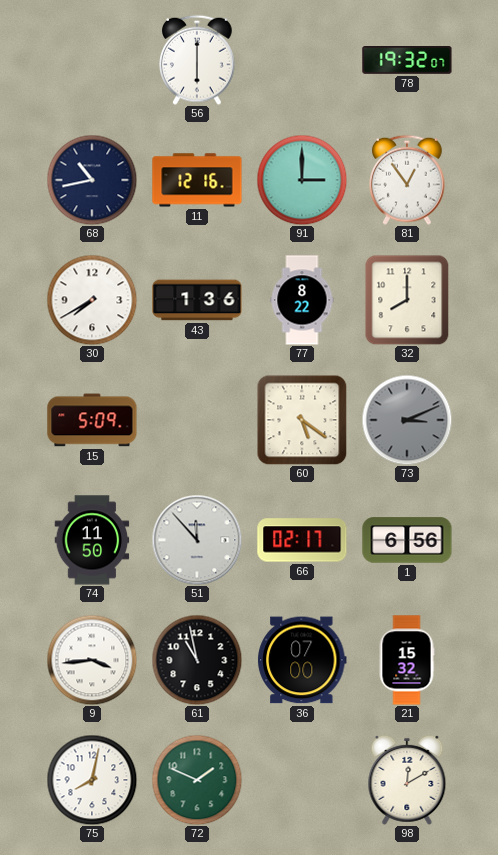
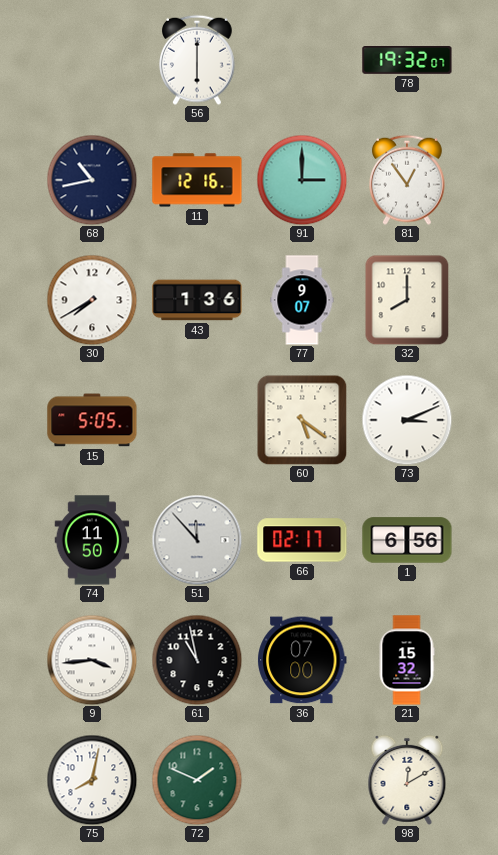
77: 8:22 -> 9:07 (302, 300)
15: 5:09 -> 5:05 (92, 420)
73 dial: grey -> white (407, 420)
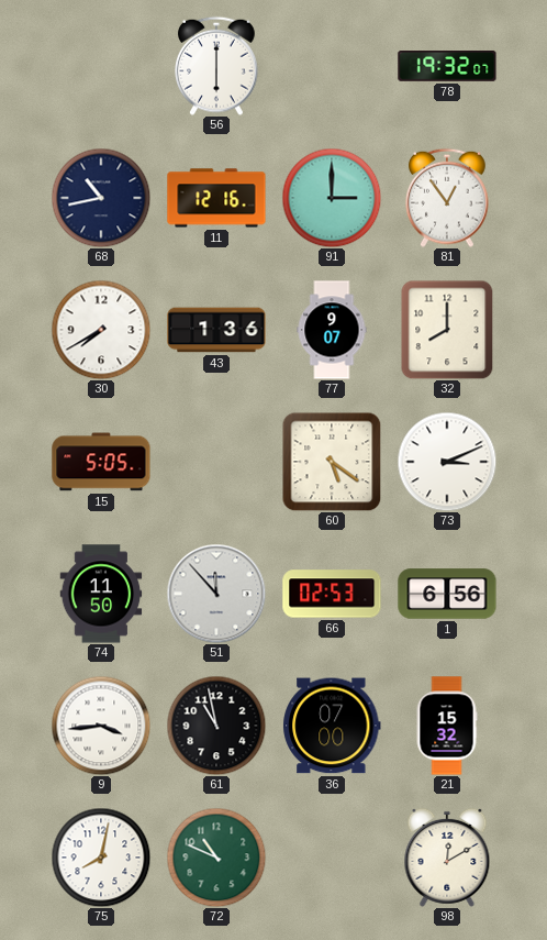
66: 02:17 -> 02:53 (332, 594)
72: 1:49 -> 10:49 (216, 858)
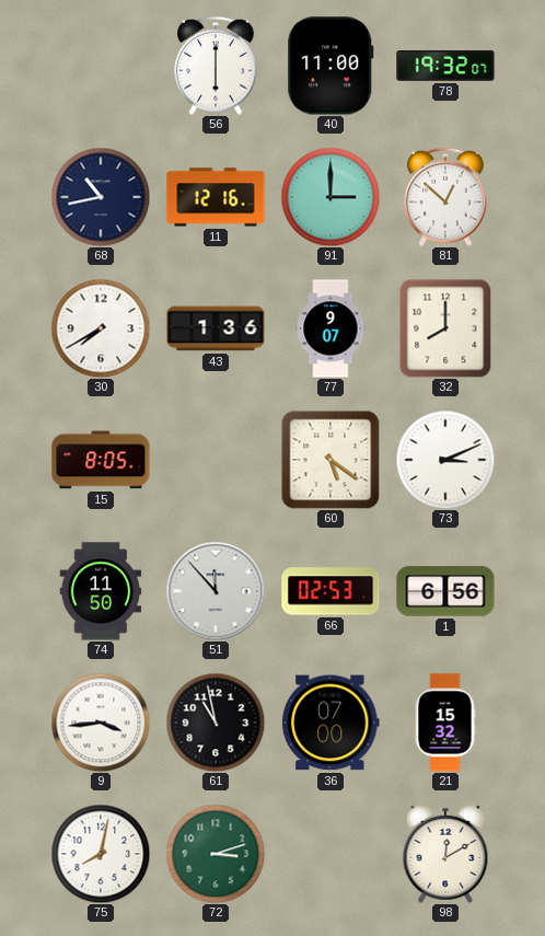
40: none -> 11:00 (331, 66)
81: 12:54 -> 12:52 (447, 197)
15: 5:05 -> 8:05 (101, 460)
72: 10:49 -> 3:12 (216, 854)
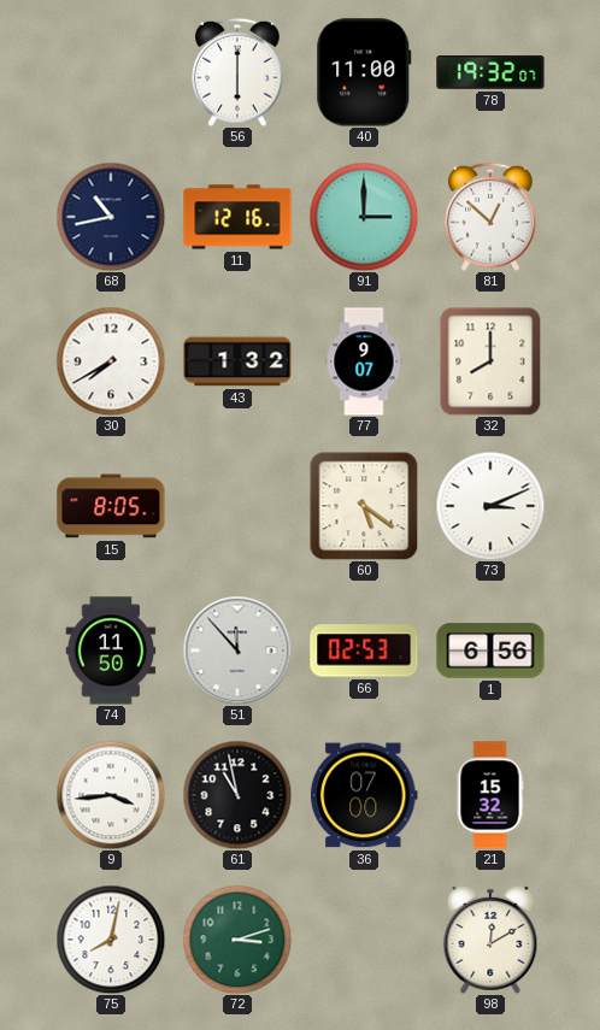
43: 1:36 -> 1:32 (237, 361)
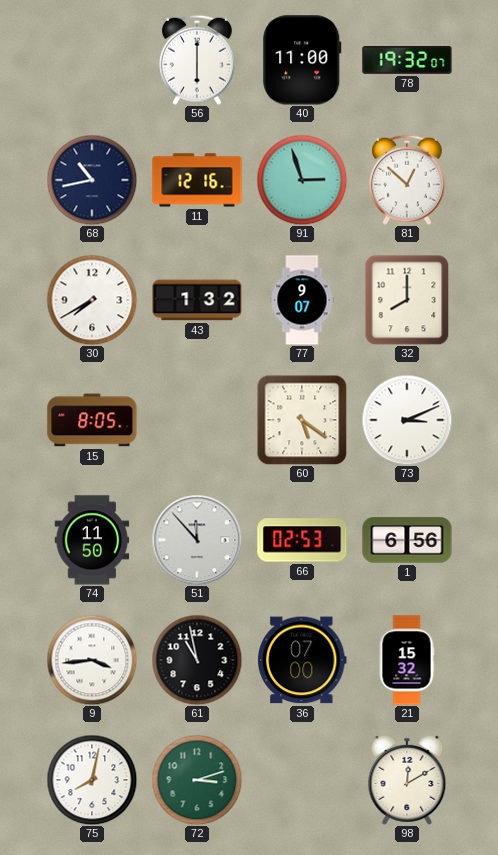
91: 3:00 -> 2:57 (302, 180)
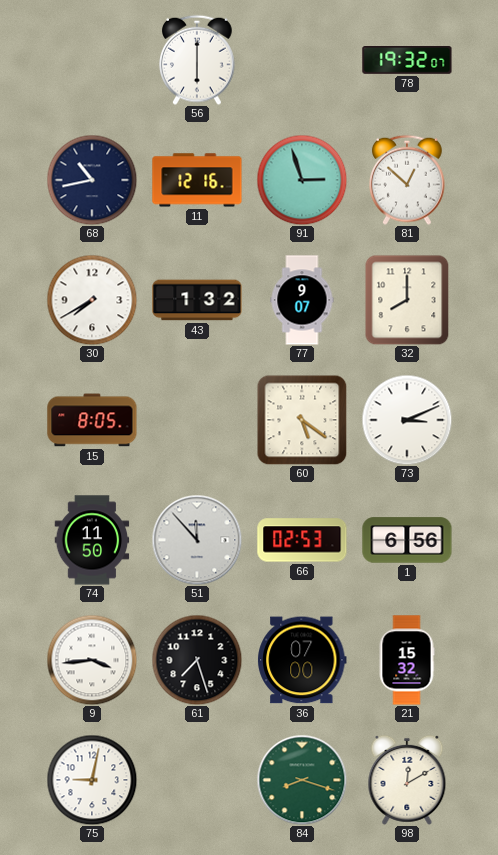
40: 11:00 -> none (302, 60)
61: 10:58 -> 7:27 (197, 660)
75: 8:02 -> 9:02 (92, 780)
72: 3:12 -> none (197, 780)
84: none -> 8:18 (302, 780)
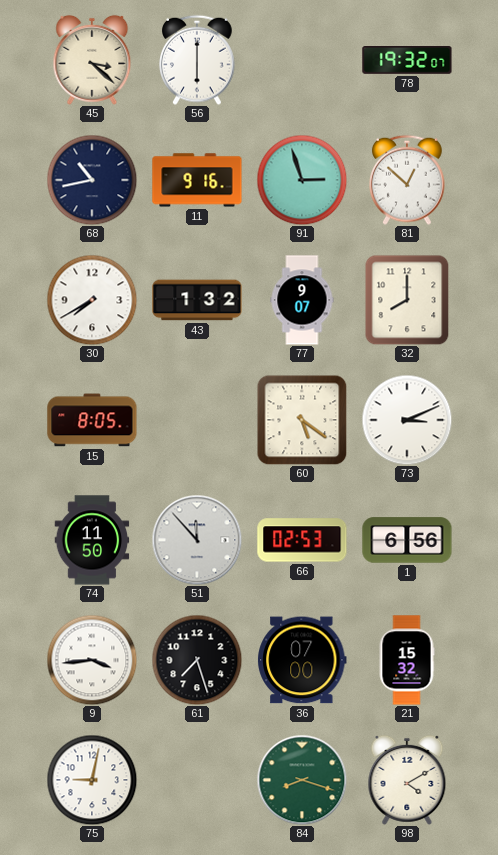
45: none -> 3:22 (92, 60)
11: 12:16 -> 9:16 (197, 180)
98: 12:10 -> 4:10 (407, 780)
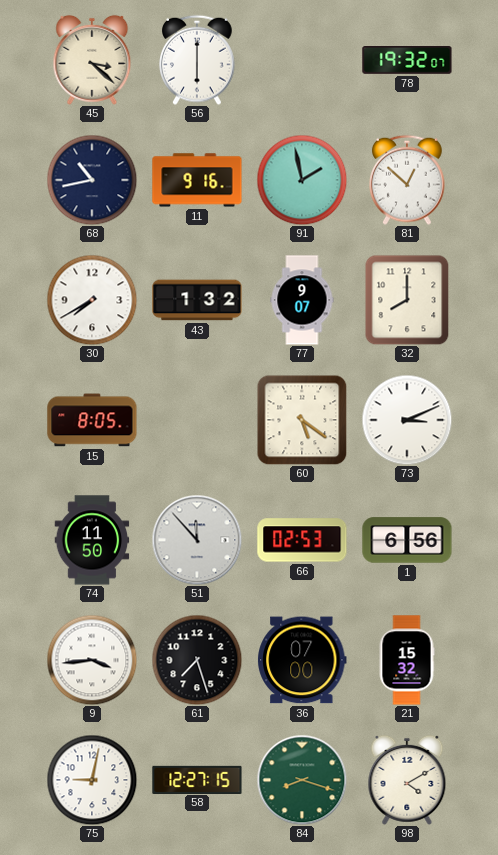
91: 2:57 -> 1:58 (302, 180)
58: none -> 12:27 (197, 779)
